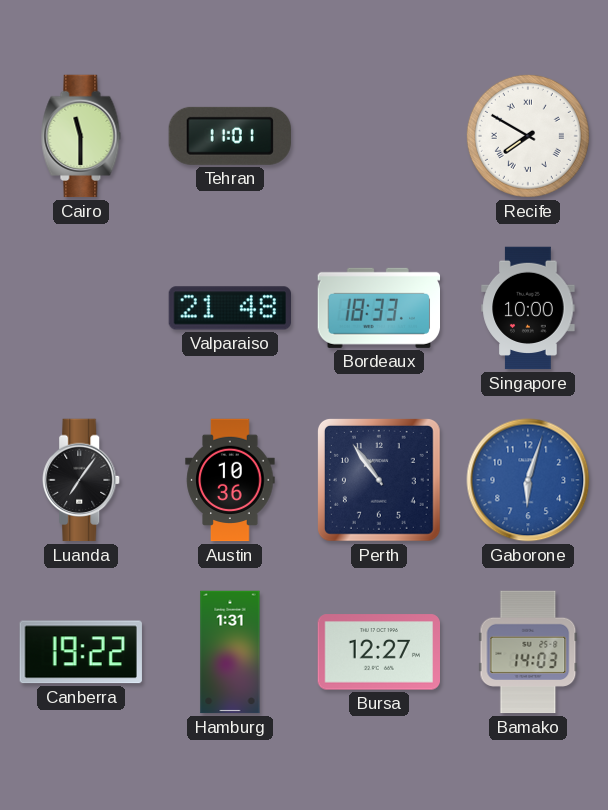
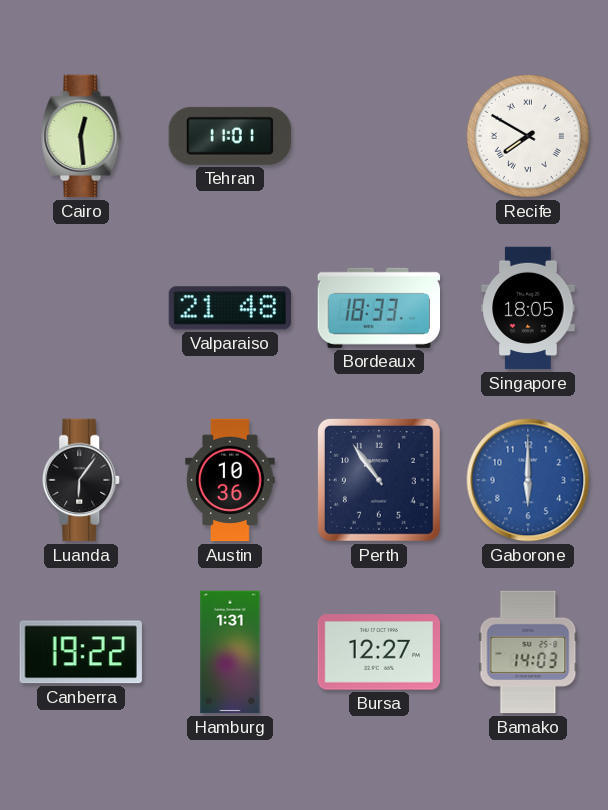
Cairo: 11:30 -> 12:29 (81, 136)
Singapore: 10:00 -> 18:05 (528, 308)
Luanda: 7:06 -> 6:06 (82, 480)
Gaborone: 6:03 -> 6:00 (528, 480)
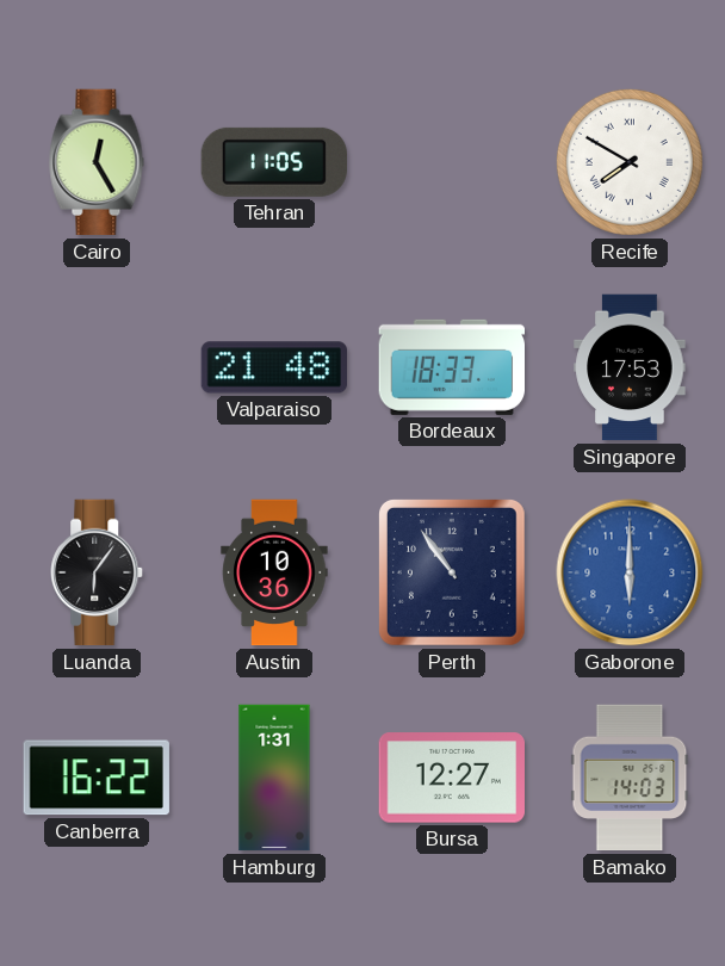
Cairo: 12:29 -> 12:25 (97, 162)
Tehran: 11:01 -> 11:05 (274, 162)
Singapore: 18:05 -> 17:53 (630, 367)
Canberra: 19:22 -> 16:22 (97, 778)
